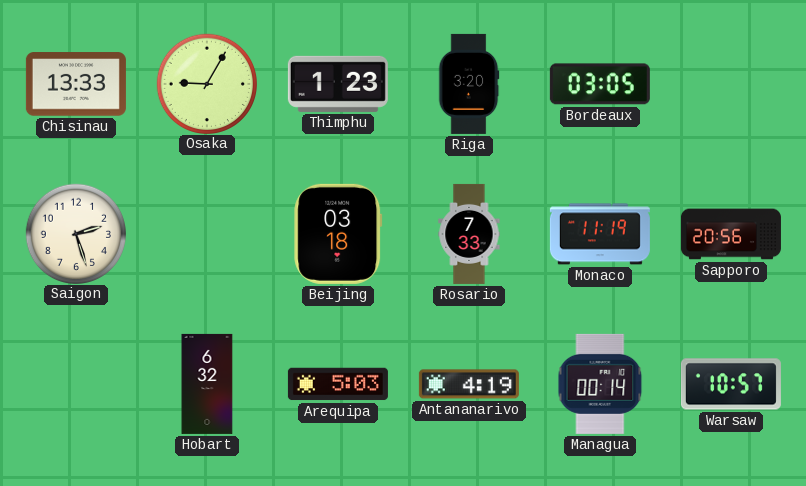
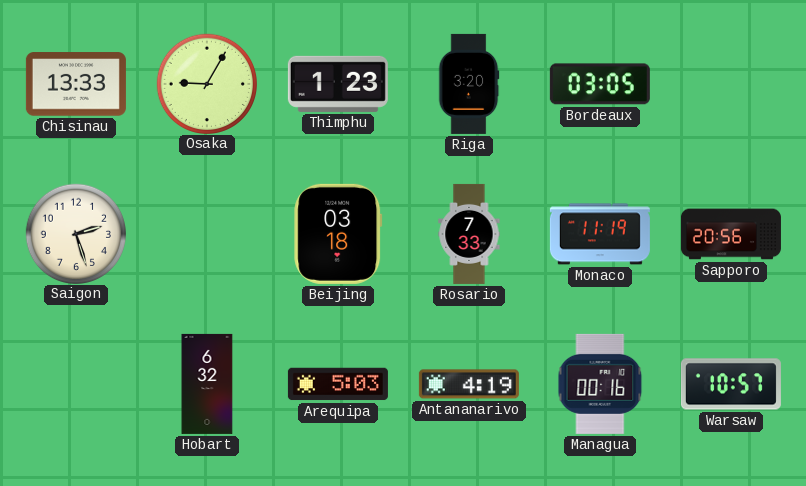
Managua: 00:14 -> 00:16 (600, 384)
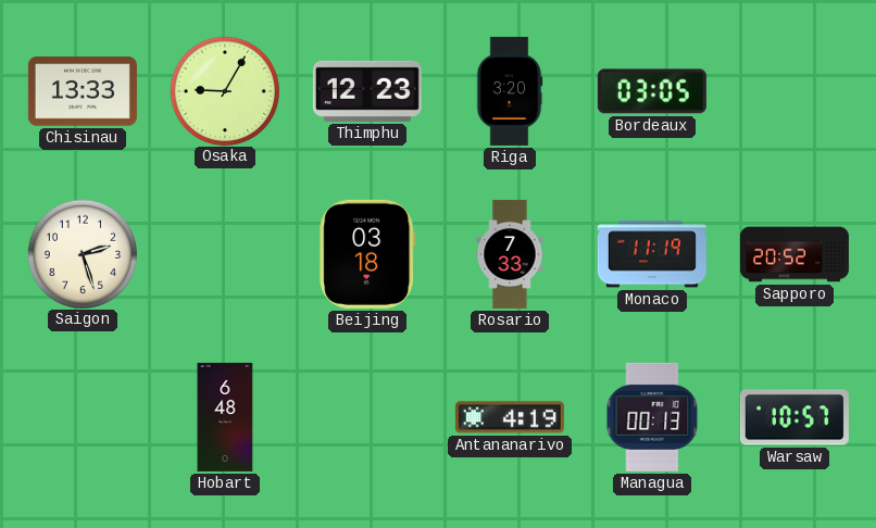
Thimphu: 1:23 -> 12:23 (367, 91)
Sapporo: 20:56 -> 20:52 (794, 254)
Hobart: 6:32 -> 6:48 (225, 417)
Arequipa: 5:03 -> none (338, 384)
Managua: 00:16 -> 00:13 (652, 417)
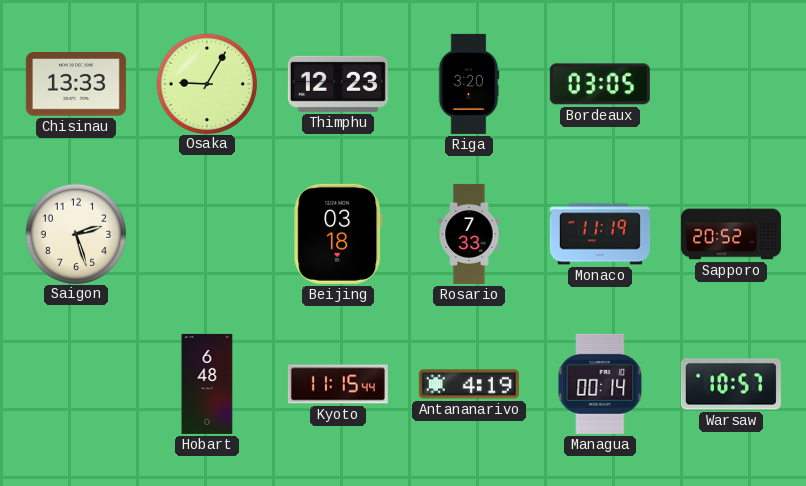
Kyoto: none -> 11:15 (338, 384)
Managua: 00:13 -> 00:14 (600, 384)
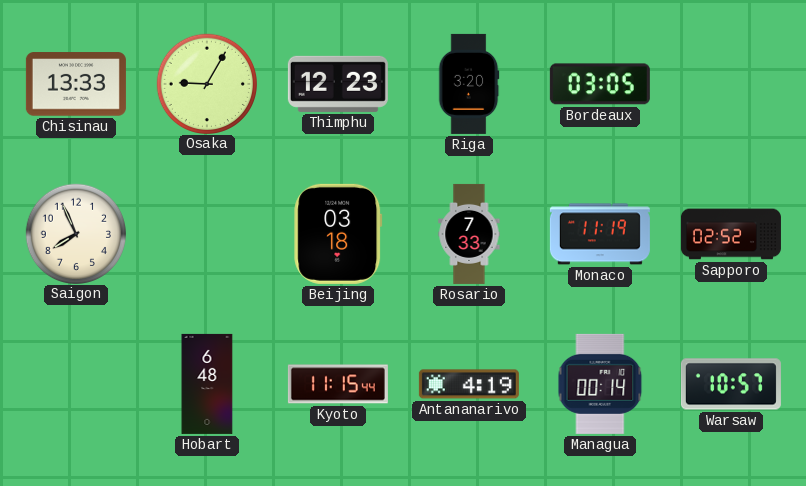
Saigon: 2:27 -> 7:56 (75, 233)
Sapporo: 20:52 -> 02:52 (731, 234)
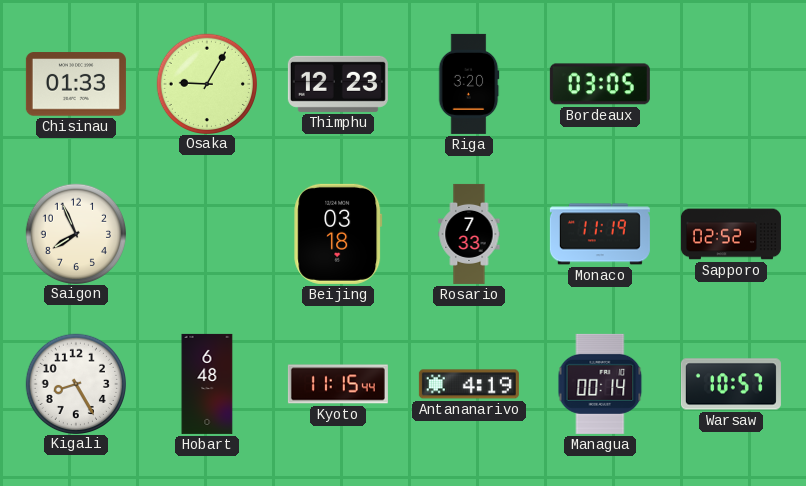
Chisinau: 13:33 -> 01:33 (76, 84)
Kigali: none -> 8:25 (75, 383)
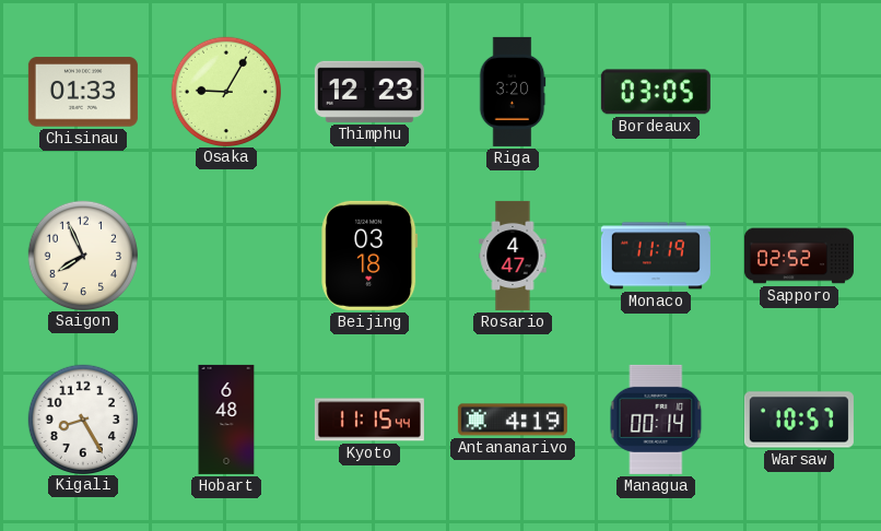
Rosario: 7:33 -> 4:47 (513, 256)
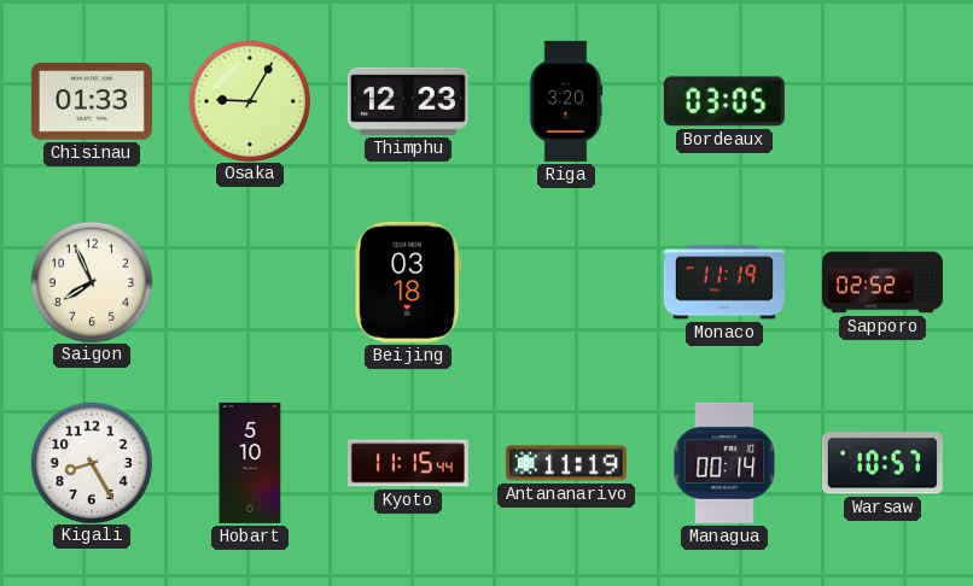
Rosario: 4:47 -> none (513, 256)
Hobart: 6:48 -> 5:10 (250, 463)
Antananarivo: 4:19 -> 11:19 (566, 463)
